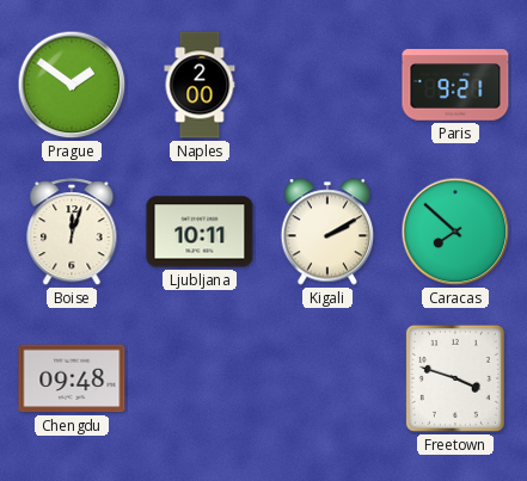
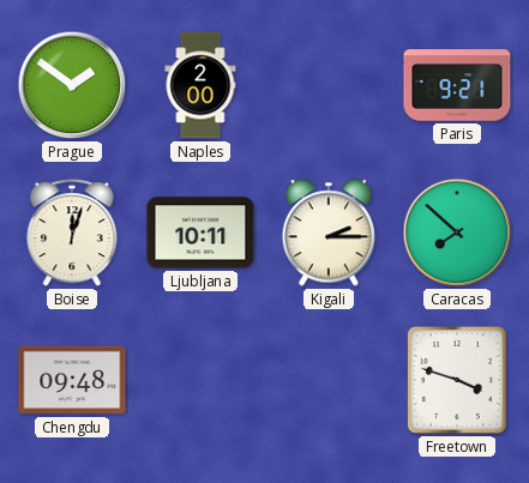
Kigali: 2:10 -> 2:15 (329, 233)
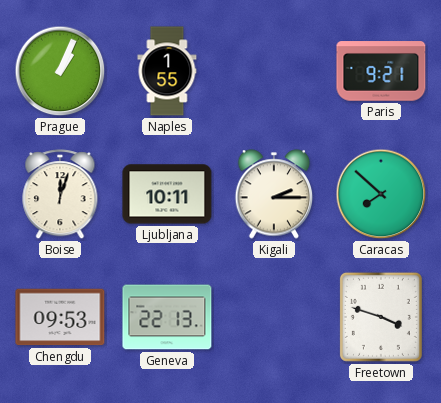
Prague: 1:51 -> 1:04 (60, 71)
Naples: 2:00 -> 1:55 (167, 71)
Chengdu: 09:48 -> 09:53 (60, 317)
Geneva: none -> 22:13 (167, 317)
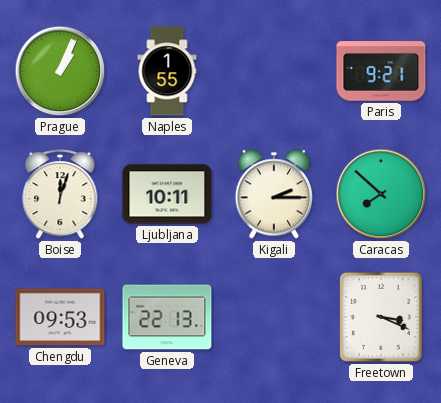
Freetown: 3:48 -> 3:19 (381, 317)
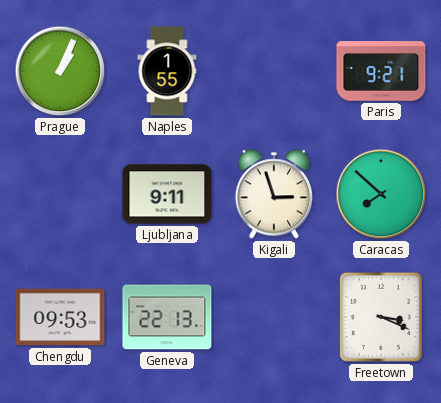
Boise: 12:03 -> none (60, 195)
Ljubljana: 10:11 -> 9:11 (167, 194)
Kigali: 2:15 -> 2:57 (274, 194)
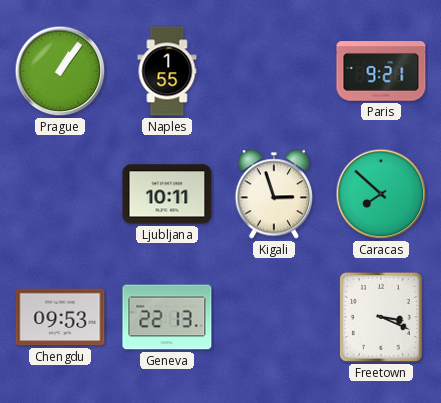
Prague: 1:04 -> 1:06 (60, 71)
Ljubljana: 9:11 -> 10:11 (167, 194)
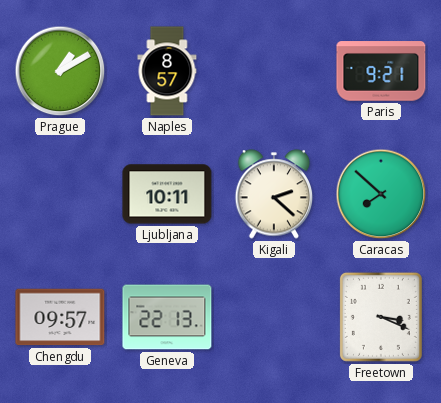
Prague: 1:06 -> 1:10 (60, 71)
Naples: 1:55 -> 8:57 (167, 71)
Kigali: 2:57 -> 2:22 (274, 194)
Chengdu: 09:53 -> 09:57 (60, 317)
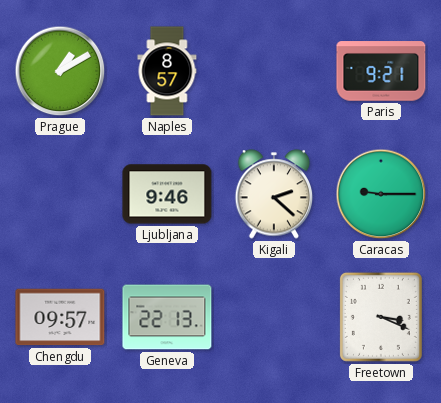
Ljubljana: 10:11 -> 9:46 (167, 194)
Caracas: 7:52 -> 9:15 (381, 194)
